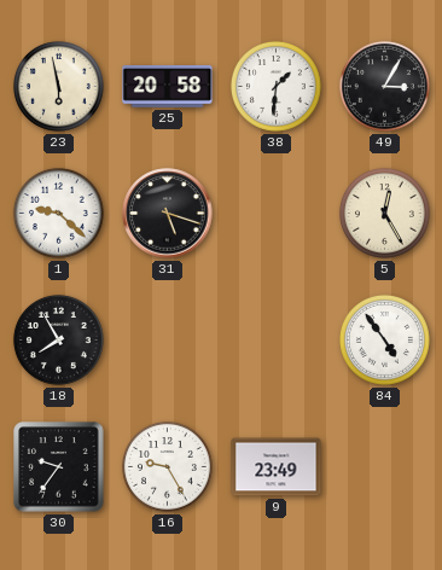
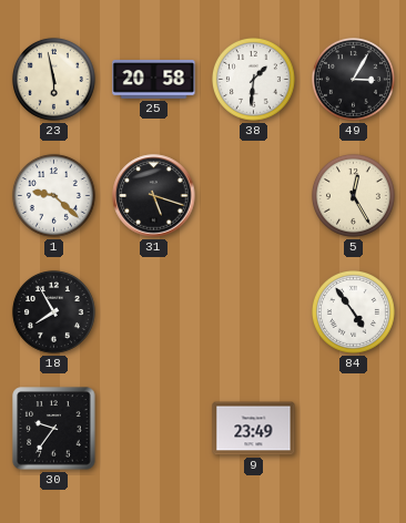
16: 9:25 -> none (167, 466)
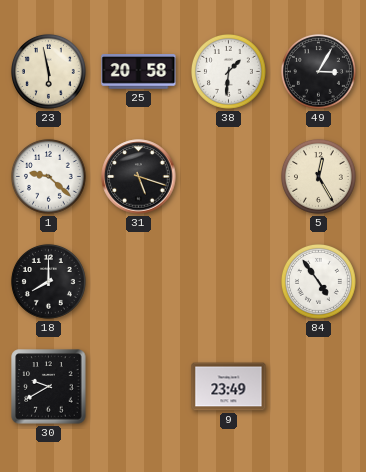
18: 7:55 -> 8:00 (48, 281)
30: 9:36 -> 9:40 (49, 387)
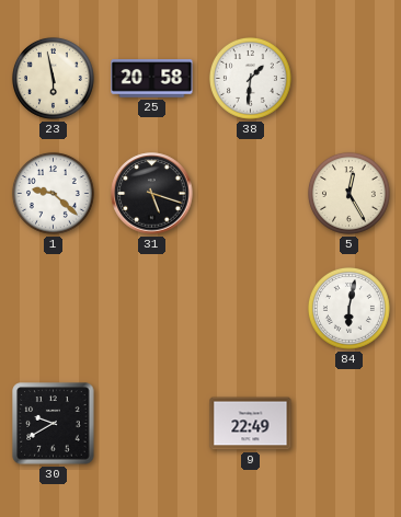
49: 3:05 -> none (318, 71)
18: 8:00 -> none (48, 281)
84: 4:54 -> 6:02 (348, 308)
9: 23:49 -> 22:49 (251, 424)
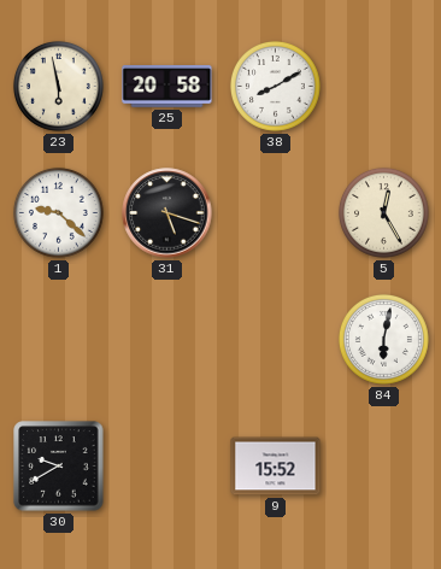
38: 1:31 -> 8:10 (275, 86)
9: 22:49 -> 15:52 (276, 467)
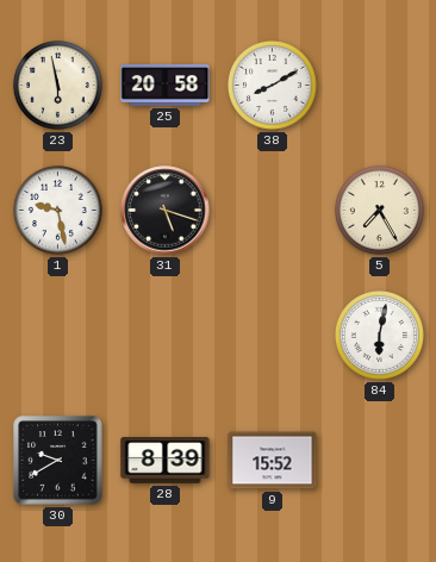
1: 9:22 -> 9:28 (57, 210)
5: 12:25 -> 7:25 (379, 210)
28: none -> 8:39 (166, 461)
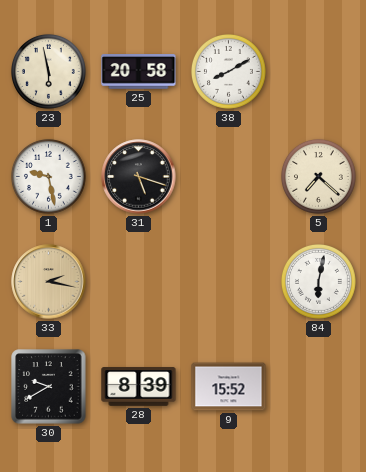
5: 7:25 -> 7:22 (318, 176)
33: none -> 2:17 (49, 282)
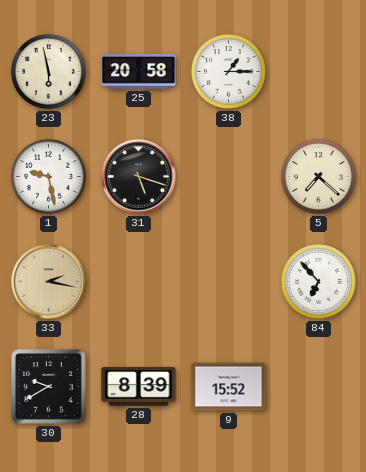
38: 8:10 -> 1:15 (228, 71)
84: 6:02 -> 6:53 (318, 281)
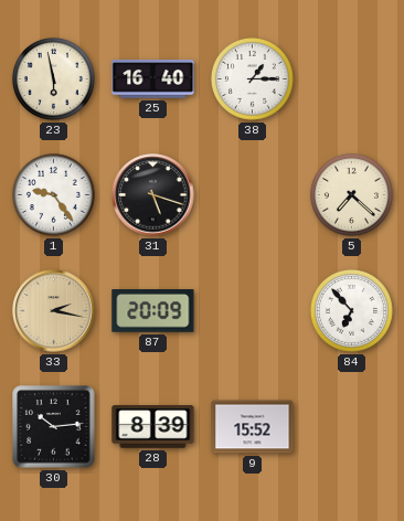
25: 20:58 -> 16:40 (153, 79)
1: 9:28 -> 9:24 (53, 194)
87: none -> 20:09 (153, 311)
30: 9:40 -> 10:14 (54, 427)
